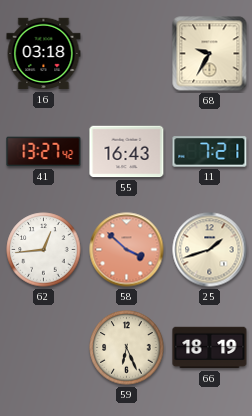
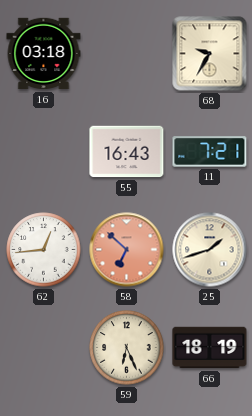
41: 13:27 -> none (44, 152)
58: 3:52 -> 6:52 (127, 250)
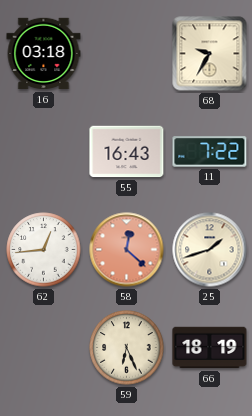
11: 7:21 -> 7:22 (210, 152)
58: 6:52 -> 12:22 (127, 250)
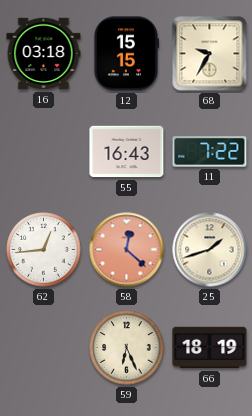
12: none -> 15:15 (126, 54)
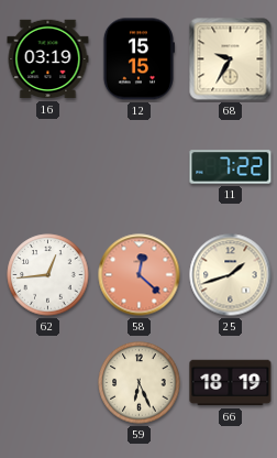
16: 03:18 -> 03:19 (48, 59)
55: 16:43 -> none (127, 152)
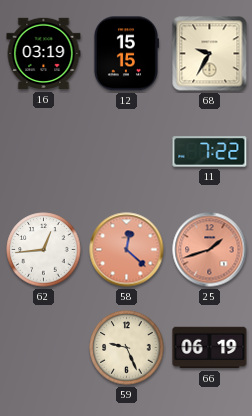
25 dial: cream -> salmon (210, 250)
59: 6:26 -> 9:26 (127, 348)
66: 18:19 -> 06:19 (210, 348)
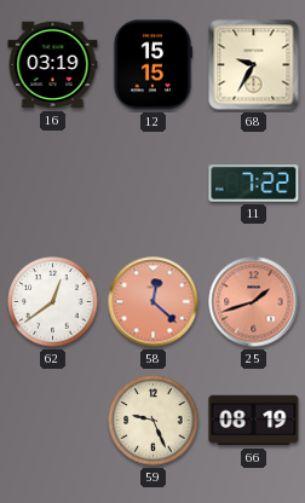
62: 12:44 -> 12:39 (53, 302)
66: 06:19 -> 08:19 (254, 421)
